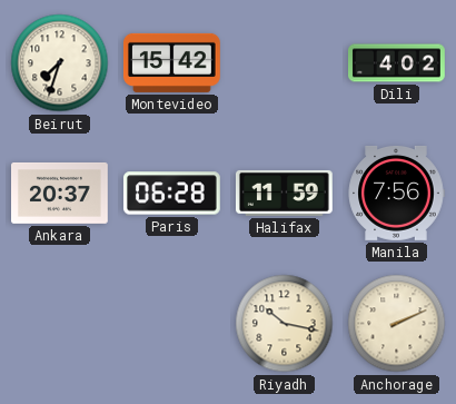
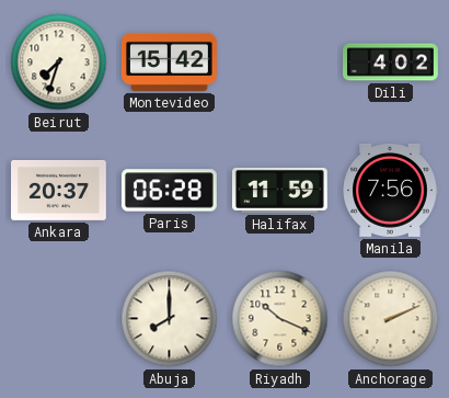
Abuja: none -> 8:00 (170, 319)
Riyadh: 10:17 -> 10:19 (280, 319)
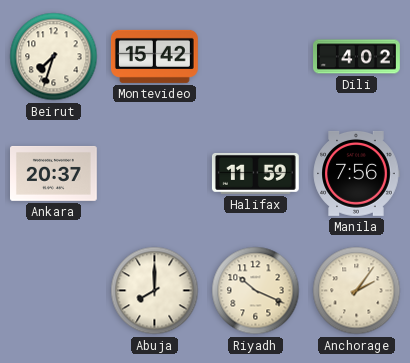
Paris: 06:28 -> none (169, 191)
Anchorage: 2:11 -> 2:06 (357, 291)
